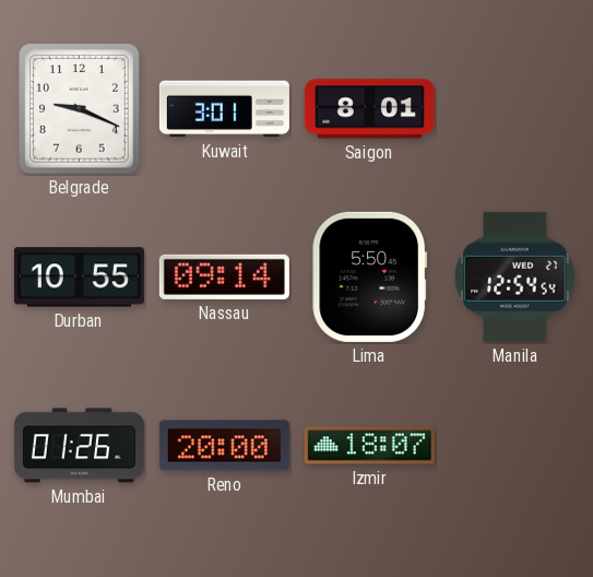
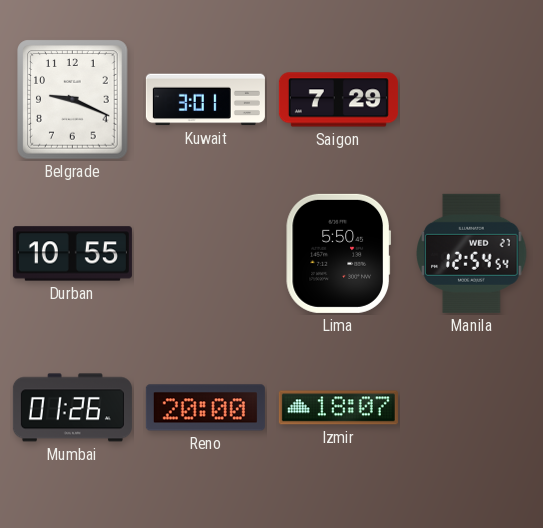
Saigon: 8:01 -> 7:29 (338, 100)
Nassau: 09:14 -> none (224, 276)
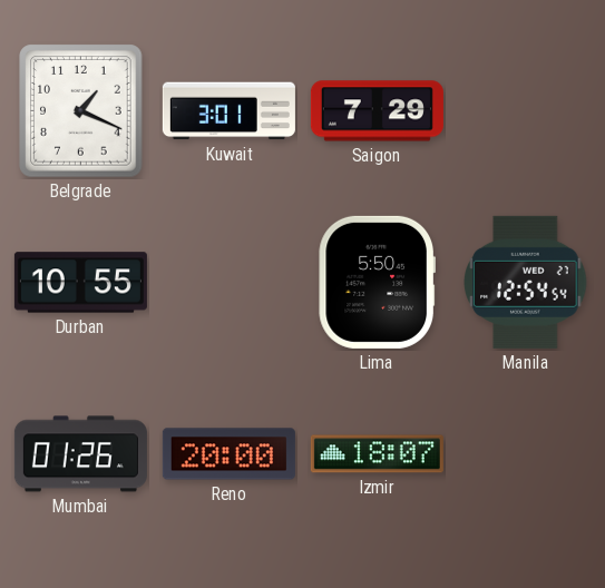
Belgrade: 9:19 -> 1:19 (81, 111)
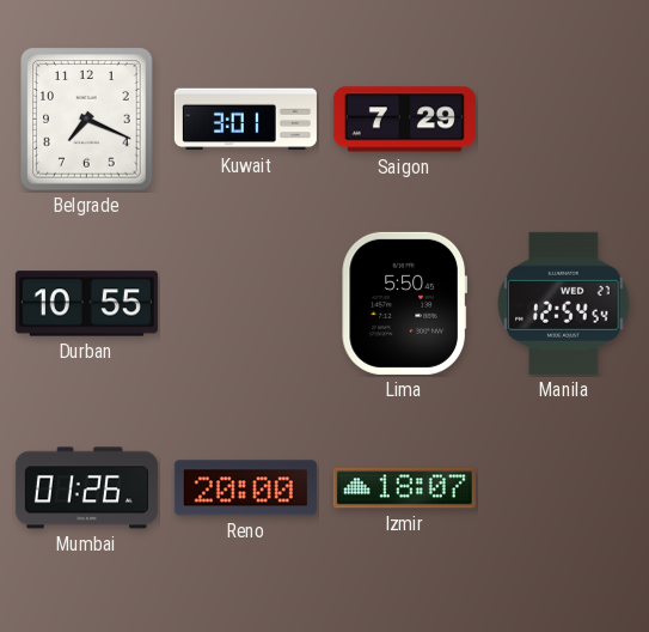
Belgrade: 1:19 -> 7:19 (87, 120)
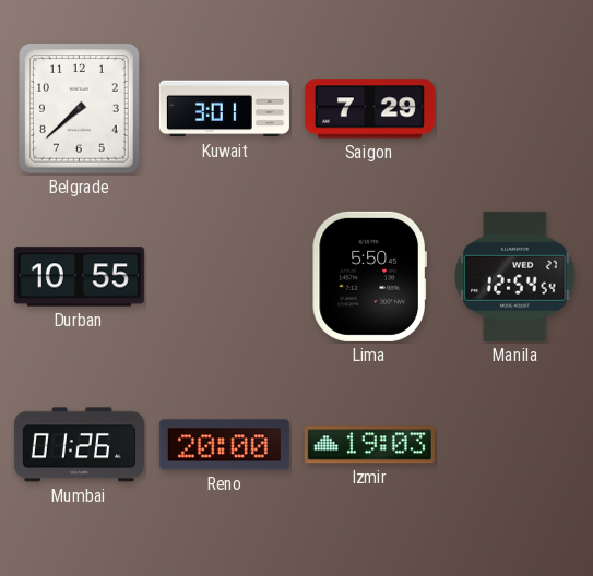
Belgrade: 7:19 -> 7:38 (80, 109)
Izmir: 18:07 -> 19:03 (369, 445)
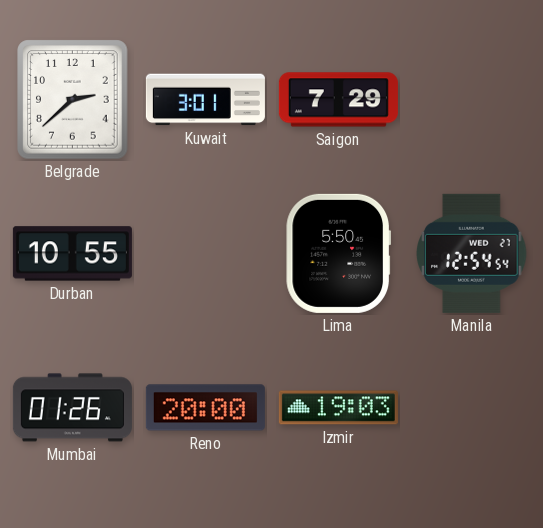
Belgrade: 7:38 -> 2:38 (73, 100)
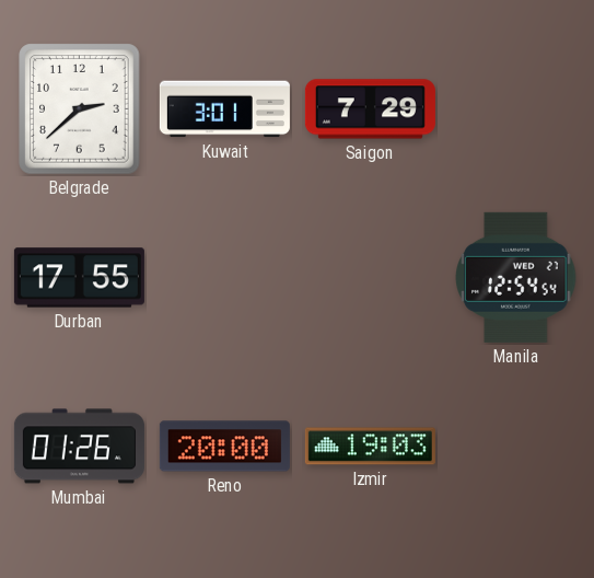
Durban: 10:55 -> 17:55 (79, 278)
Lima: 5:50 -> none (338, 253)
